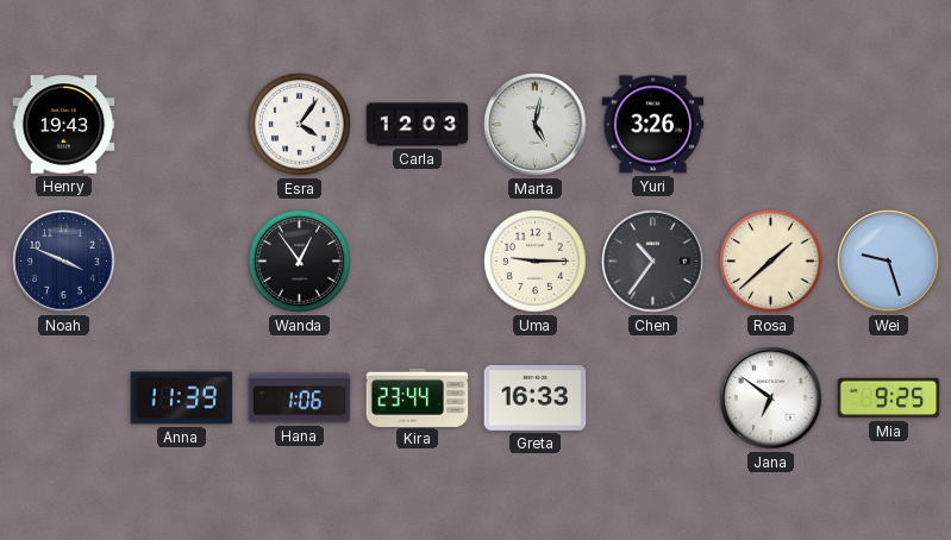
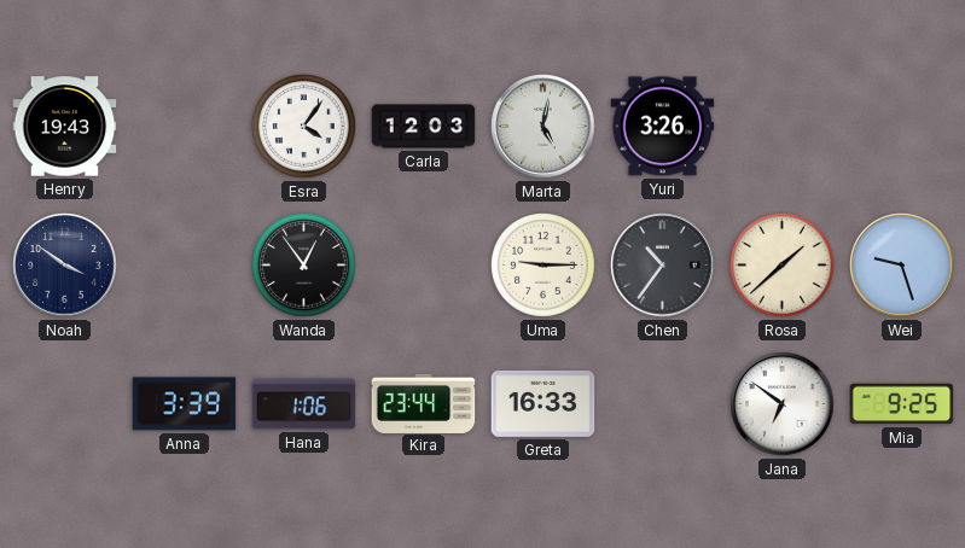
Noah: 3:49 -> 3:51 (65, 266)
Anna: 11:39 -> 3:39 (185, 404)
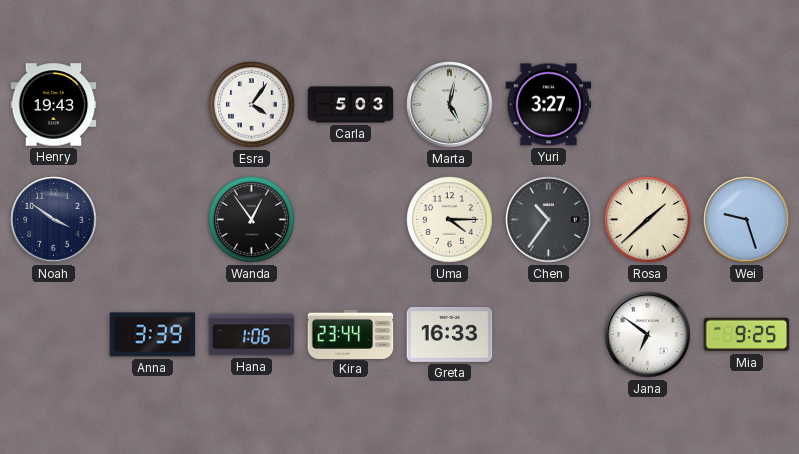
Carla: 12:03 -> 5:03 (351, 105)
Yuri: 3:26 -> 3:27 (549, 105)
Uma: 9:15 -> 4:15 (450, 220)
